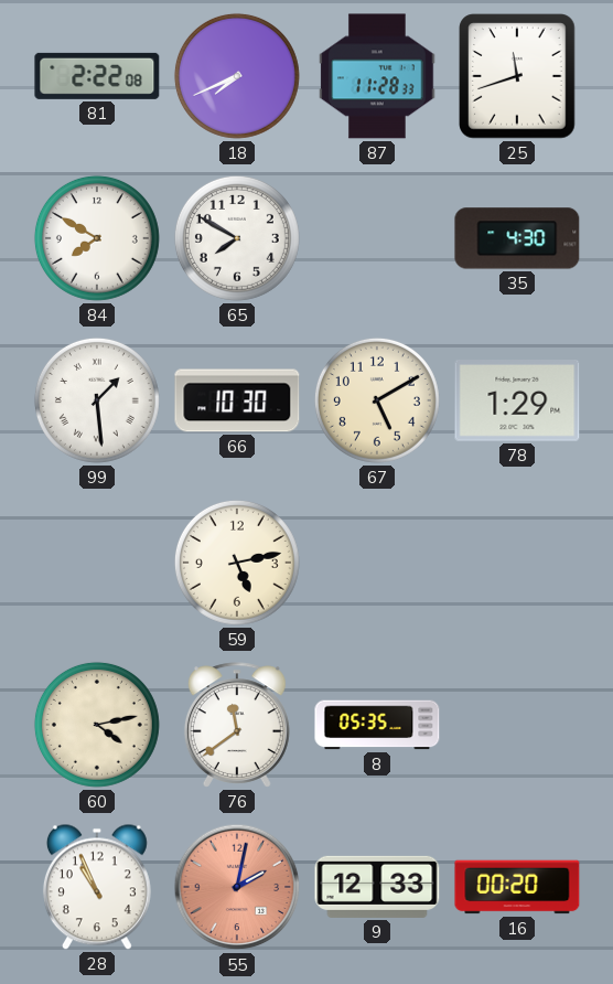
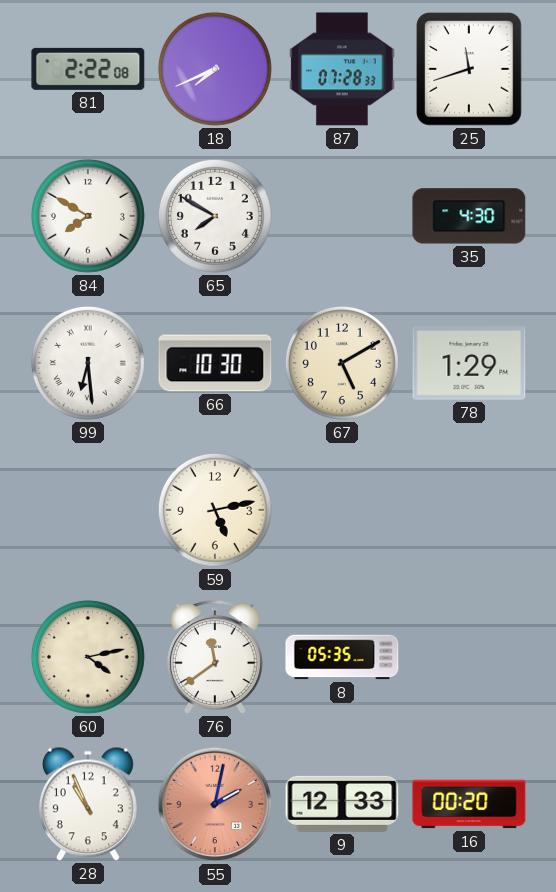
87: 11:28 -> 07:28 (342, 69)
99: 1:29 -> 6:29 (88, 363)
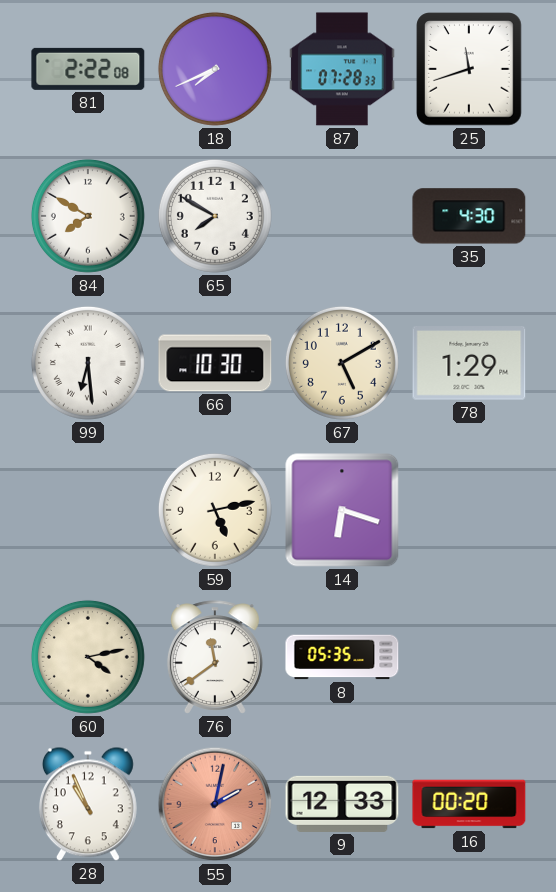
14: none -> 6:18 (342, 510)
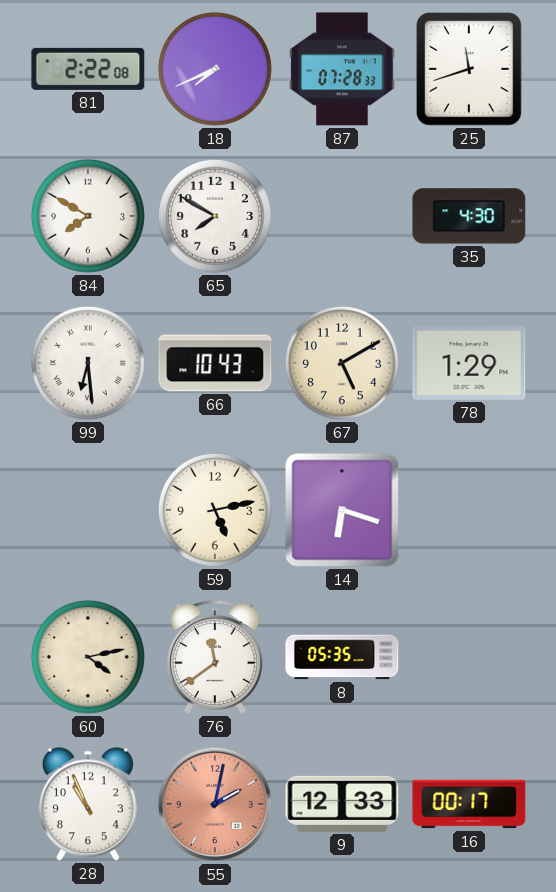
66: 10:30 -> 10:43 (215, 363)
16: 00:20 -> 00:17 (469, 804)
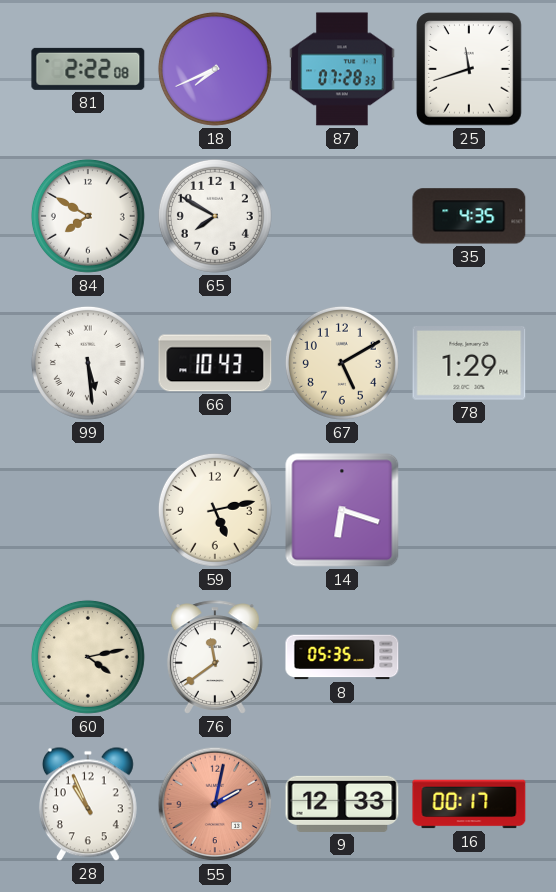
35: 4:30 -> 4:35 (469, 216)
99: 6:29 -> 5:29 (88, 363)
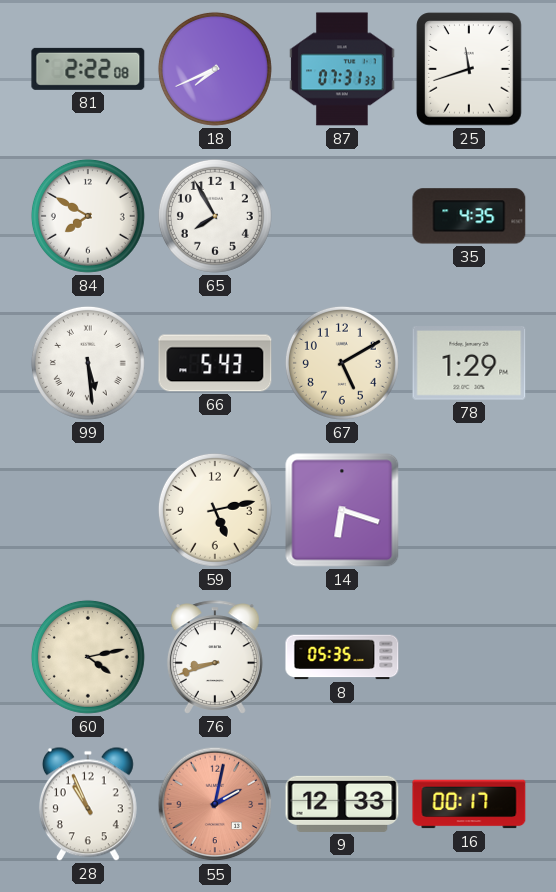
87: 07:28 -> 07:31 (342, 69)
65: 7:50 -> 7:55 (215, 216)
66: 10:43 -> 5:43 (215, 363)
76: 11:39 -> 8:42 (215, 657)
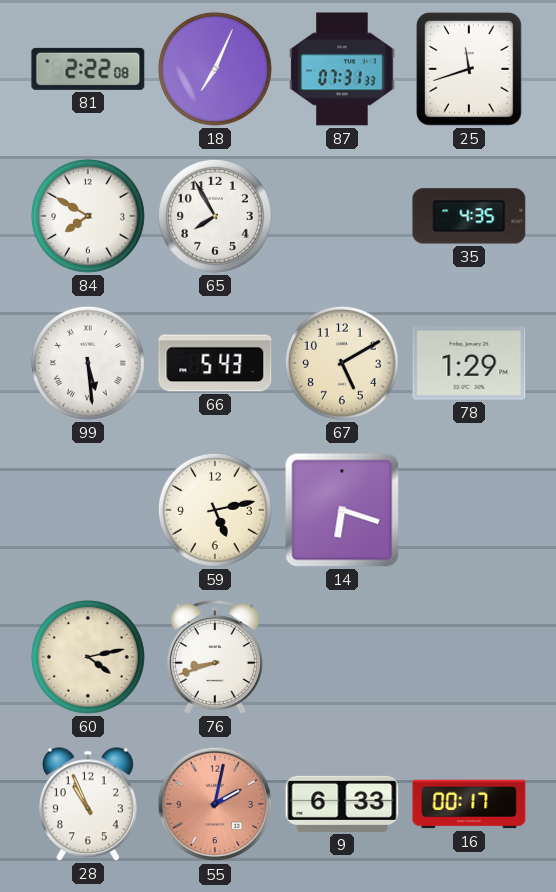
18: 7:41 -> 7:04 (215, 69)
8: 05:35 -> none (342, 657)
9: 12:33 -> 6:33 (342, 804)
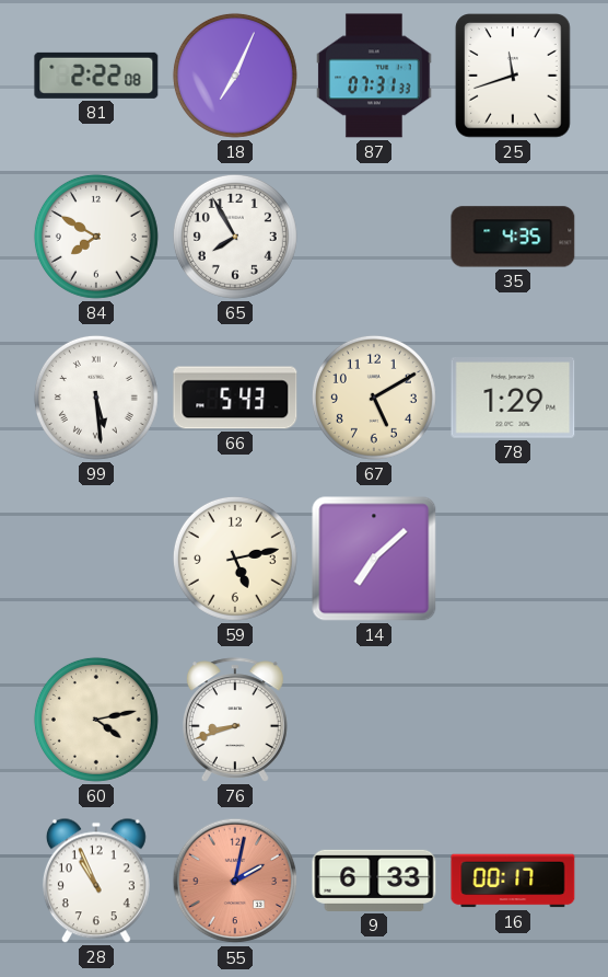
14: 6:18 -> 7:08 (374, 559)
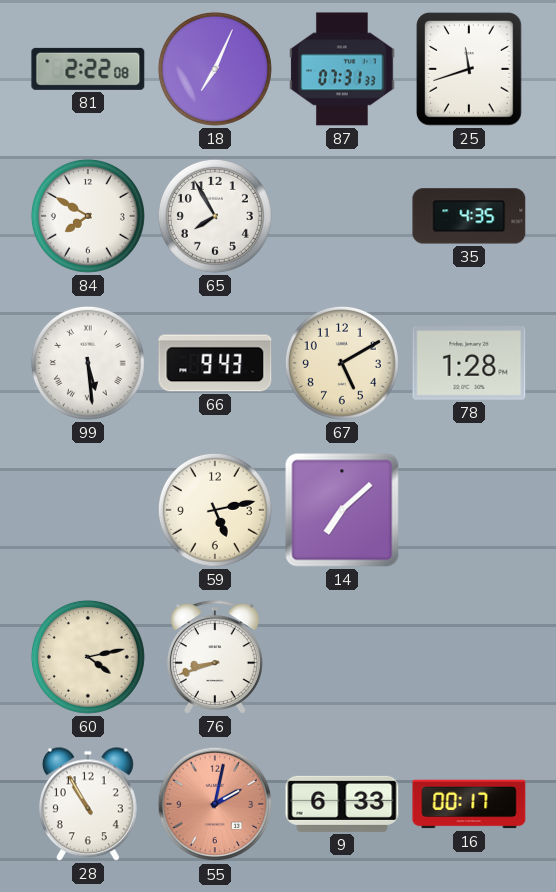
66: 5:43 -> 9:43 (215, 363)
78: 1:29 -> 1:28 (469, 364)
28: 10:56 -> 10:55 (88, 804)
